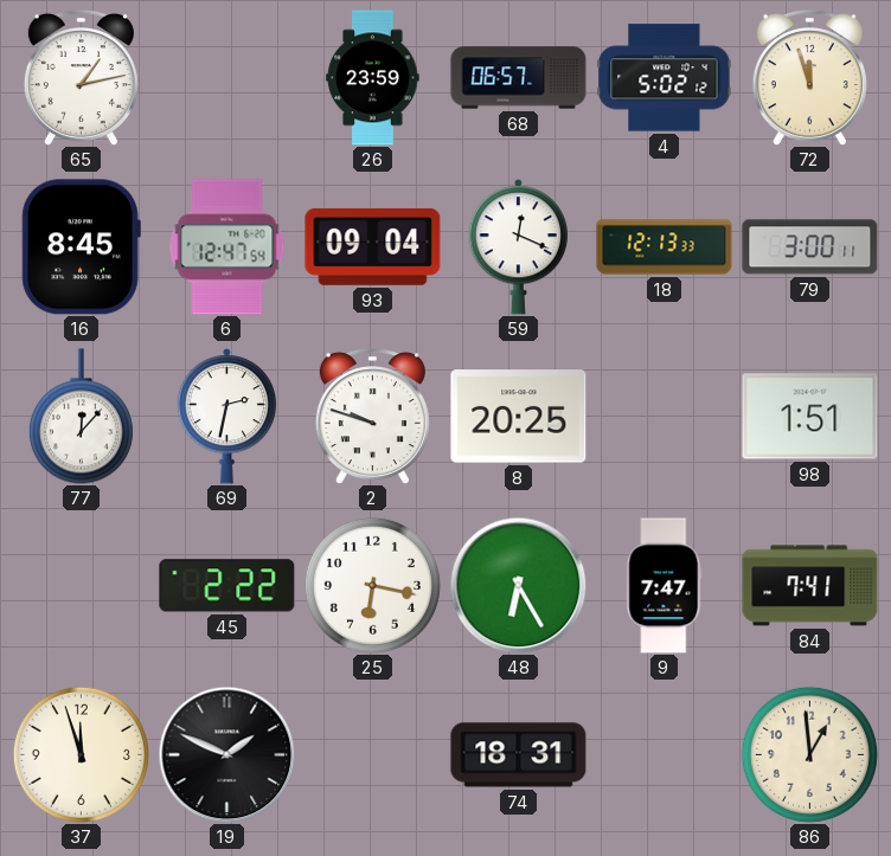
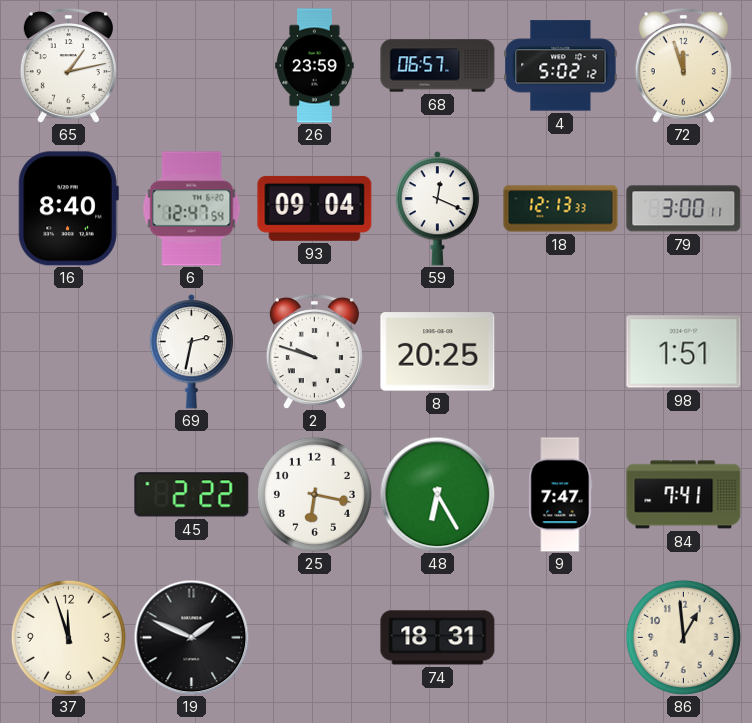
16: 8:45 -> 8:40 (68, 209)
77: 12:07 -> none (81, 417)
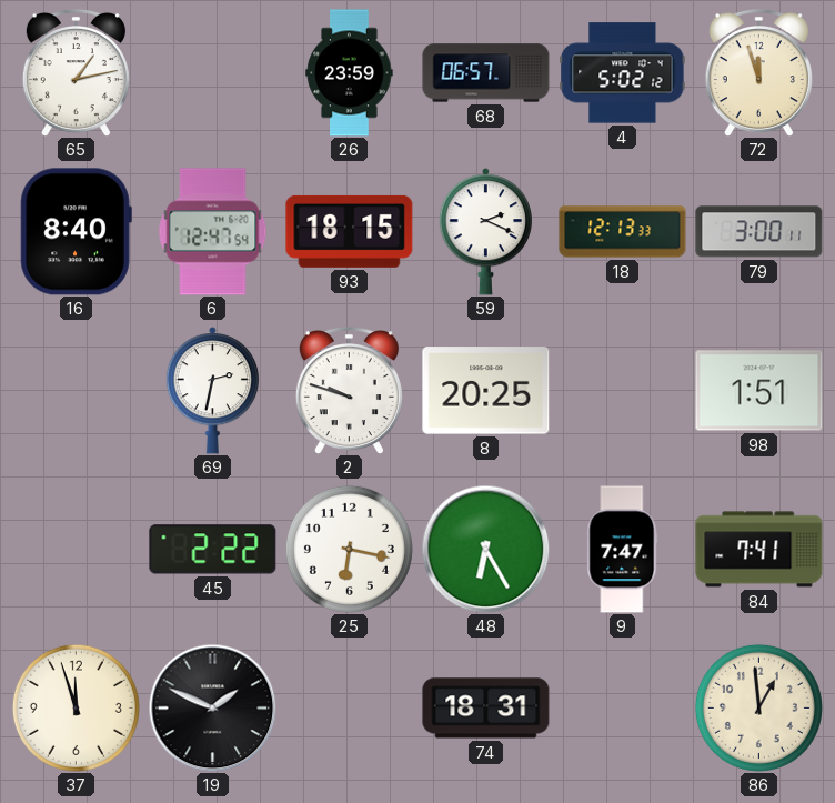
93: 09:04 -> 18:15 (350, 231)
59: 12:19 -> 2:19 (485, 232)
